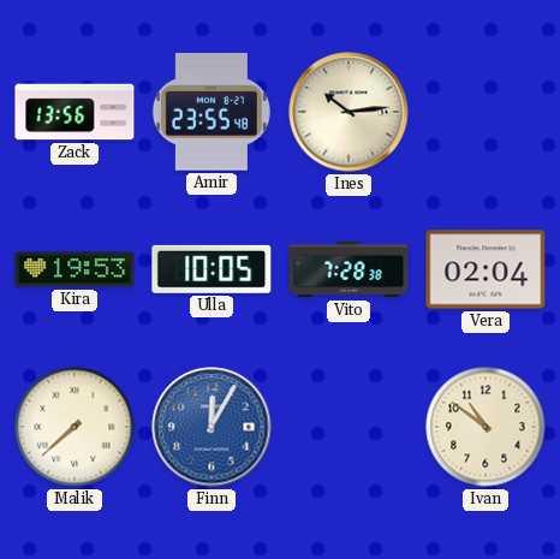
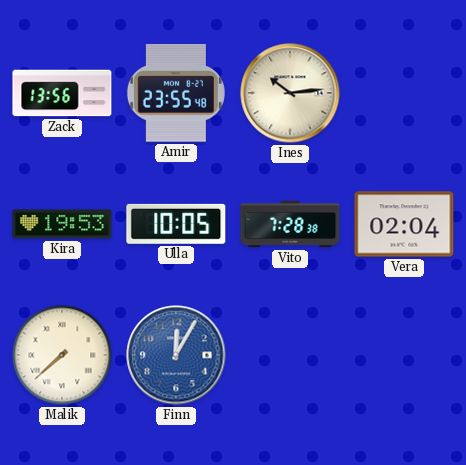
Ivan: 10:51 -> none (485, 427)
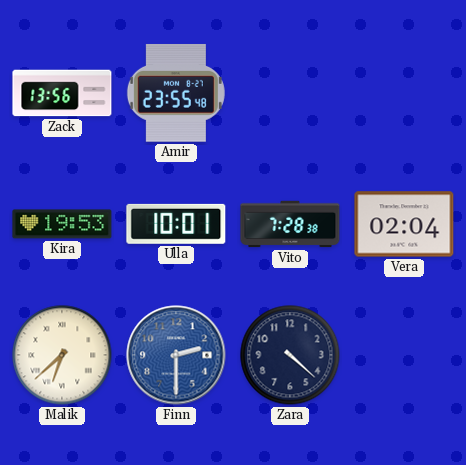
Ines: 10:14 -> none (290, 93)
Ulla: 10:05 -> 10:01 (176, 224)
Malik: 7:38 -> 6:38 (62, 355)
Finn: 12:05 -> 2:30 (176, 355)
Zara: none -> 4:22 (290, 355)
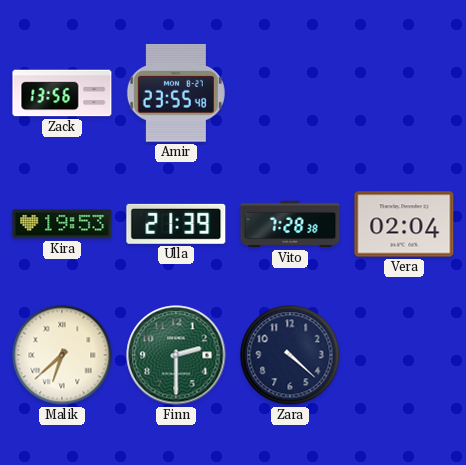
Ulla: 10:01 -> 21:39 (176, 224)
Finn dial: blue -> green (176, 355)
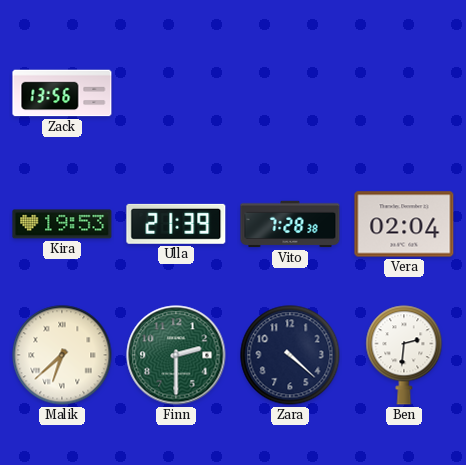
Amir: 23:55 -> none (176, 93)
Ben: none -> 2:31 (404, 355)
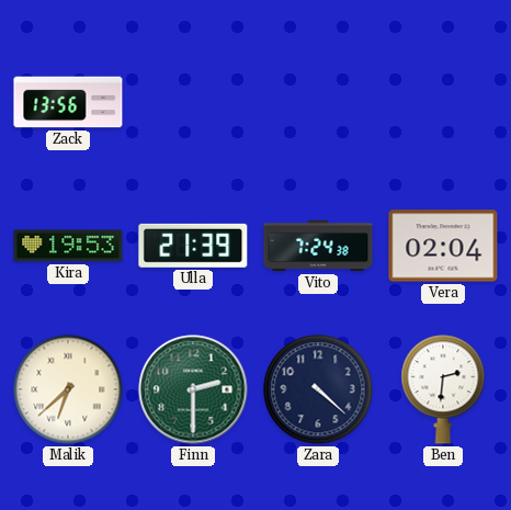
Vito: 7:28 -> 7:24 (318, 246)
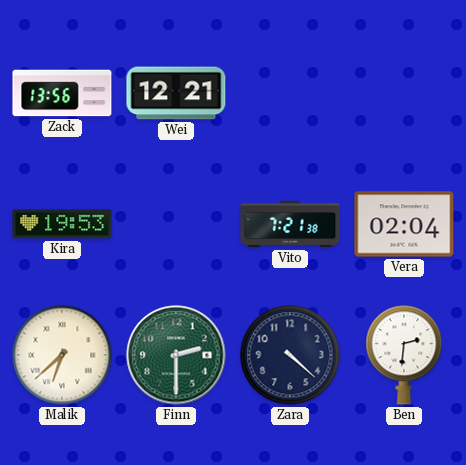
Wei: none -> 12:21 (176, 93)
Ulla: 21:39 -> none (193, 246)
Vito: 7:24 -> 7:21 (290, 224)
